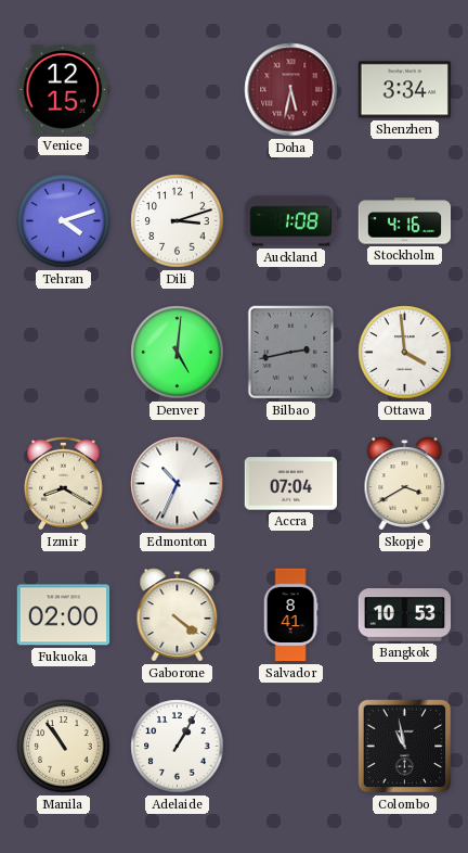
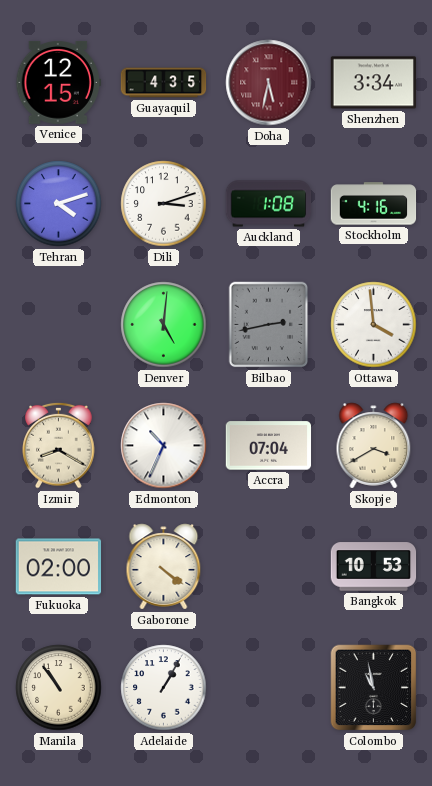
Guayaquil: none -> 4:35 (164, 83)
Salvador: 8:41 -> none (290, 615)
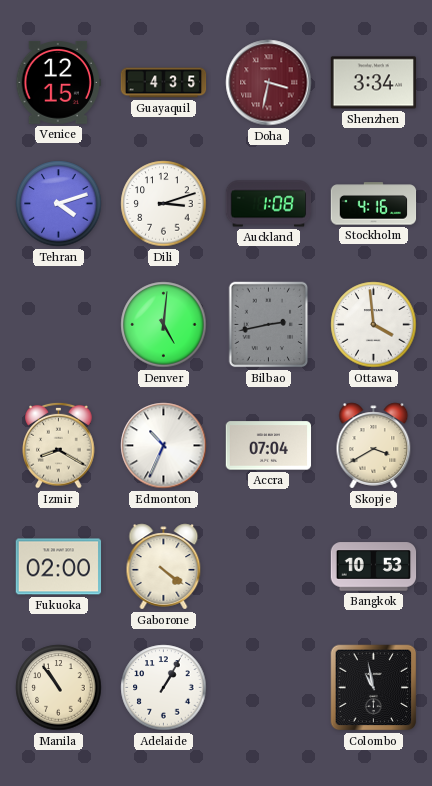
Doha: 5:32 -> 3:32 (269, 83)
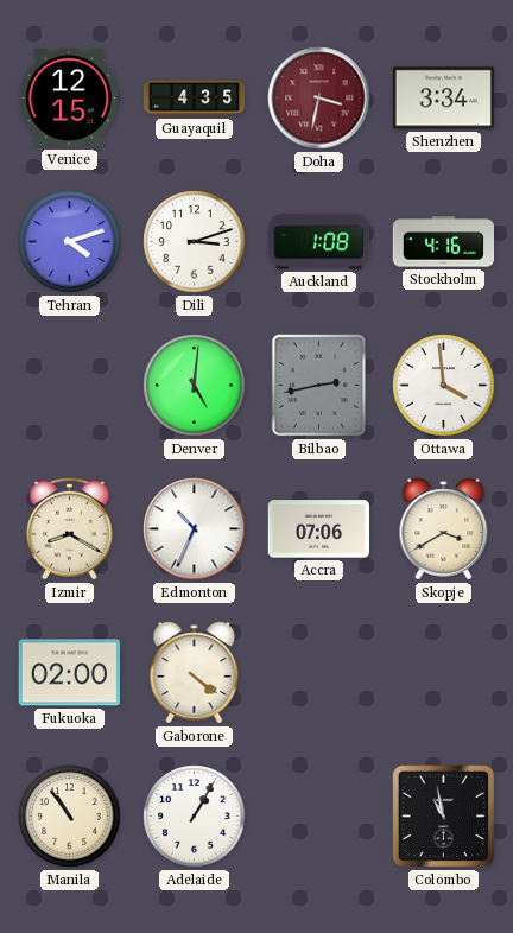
Accra: 07:04 -> 07:06 (319, 529)
Bangkok: 10:53 -> none (374, 567)
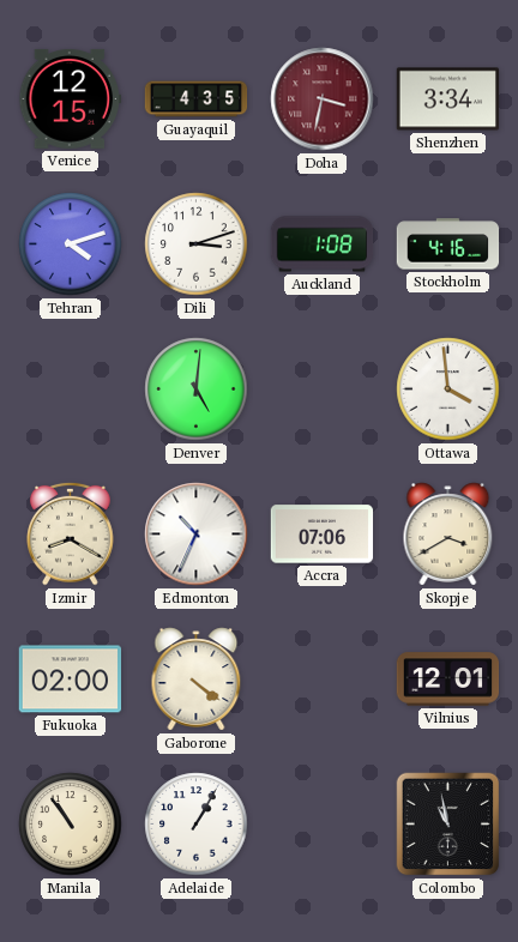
Bilbao: 2:43 -> none (319, 386)
Vilnius: none -> 12:01 (448, 680)
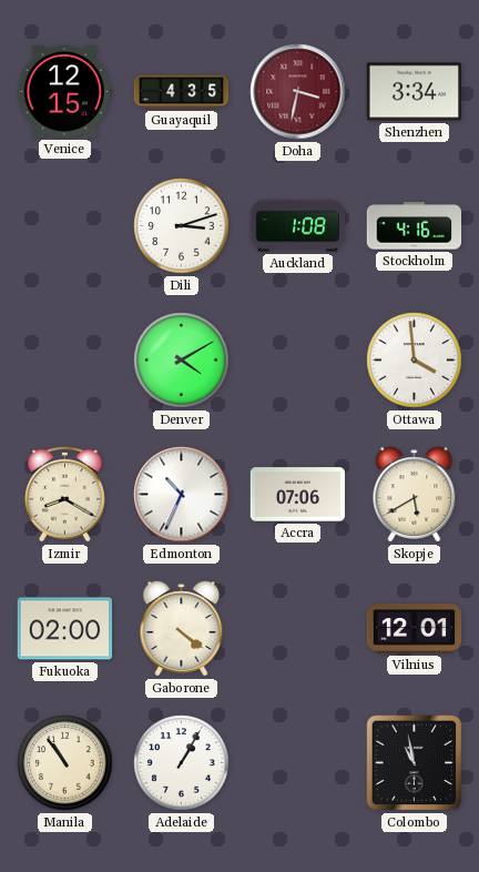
Tehran: 4:12 -> none (71, 244)
Denver: 5:01 -> 4:10 (182, 361)
Skopje: 3:40 -> 5:40 (415, 495)
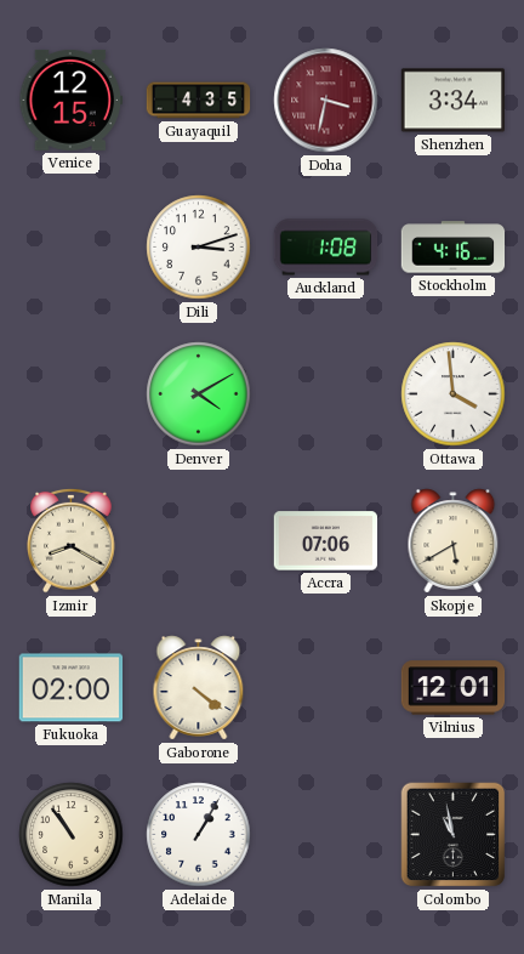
Edmonton: 10:34 -> none (182, 495)
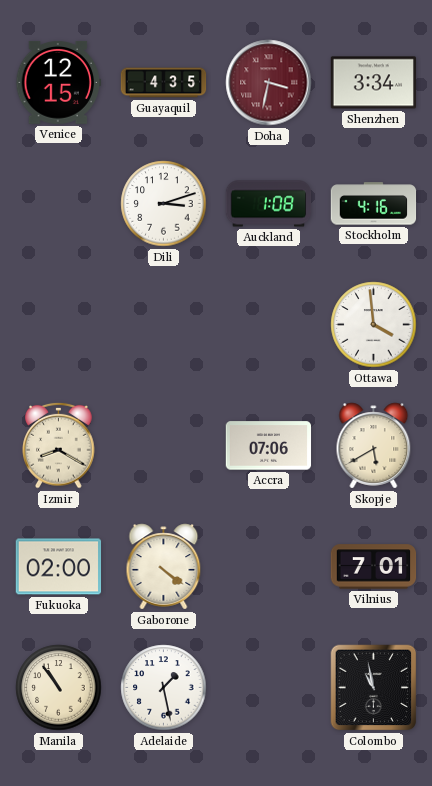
Denver: 4:10 -> none (199, 394)
Vilnius: 12:01 -> 7:01 (374, 567)
Adelaide: 1:05 -> 1:28 (164, 688)
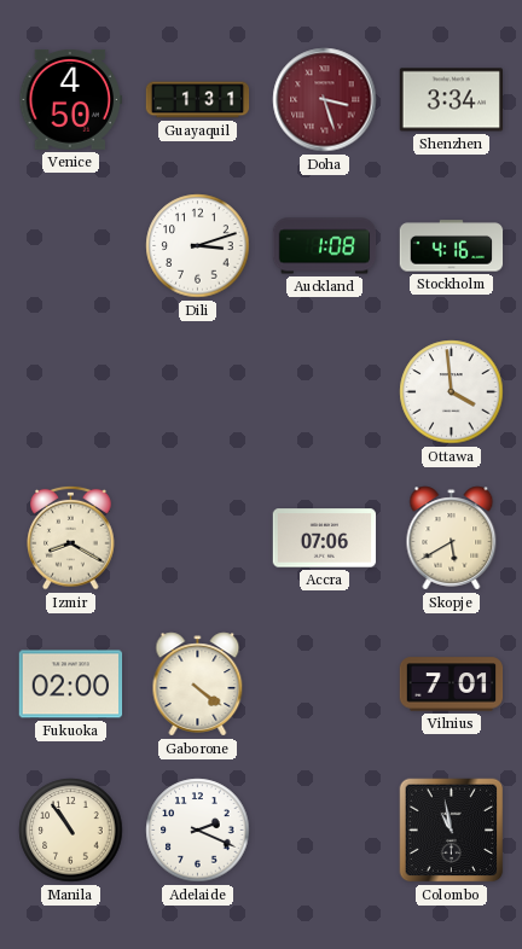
Venice: 12:15 -> 4:50 (71, 99)
Guayaquil: 4:35 -> 1:31 (198, 100)
Doha: 3:32 -> 3:27 (325, 100)
Adelaide: 1:28 -> 2:19 (198, 831)
